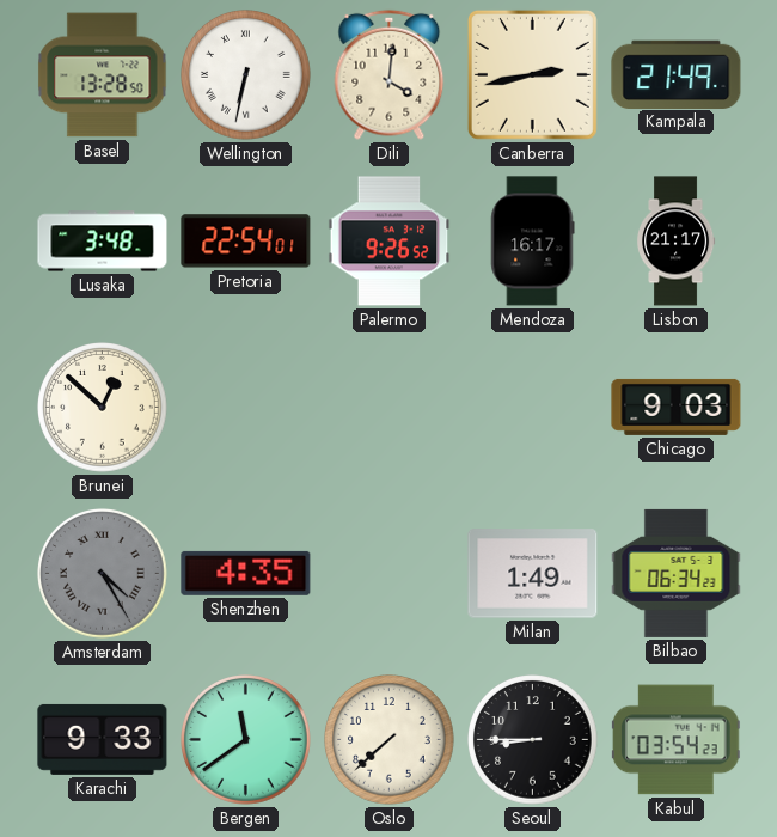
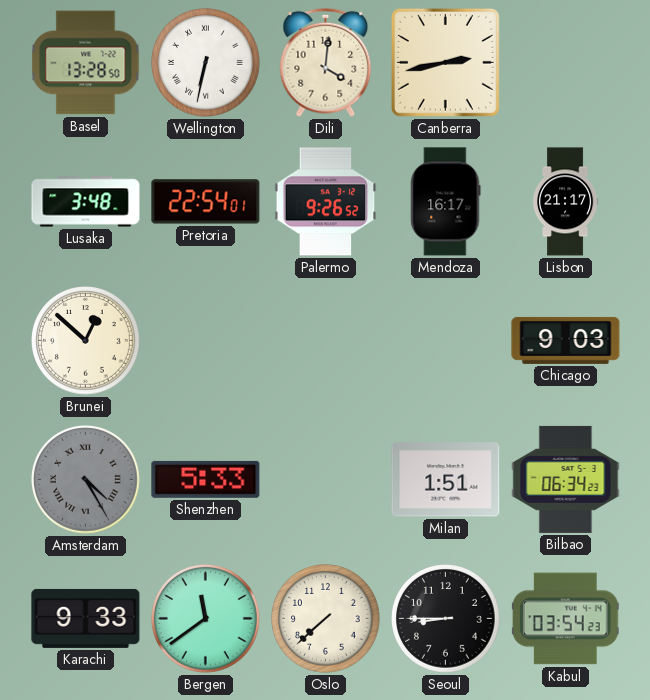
Kampala: 21:49 -> none (677, 74)
Shenzhen: 4:35 -> 5:33 (206, 479)
Milan: 1:49 -> 1:51 (446, 480)
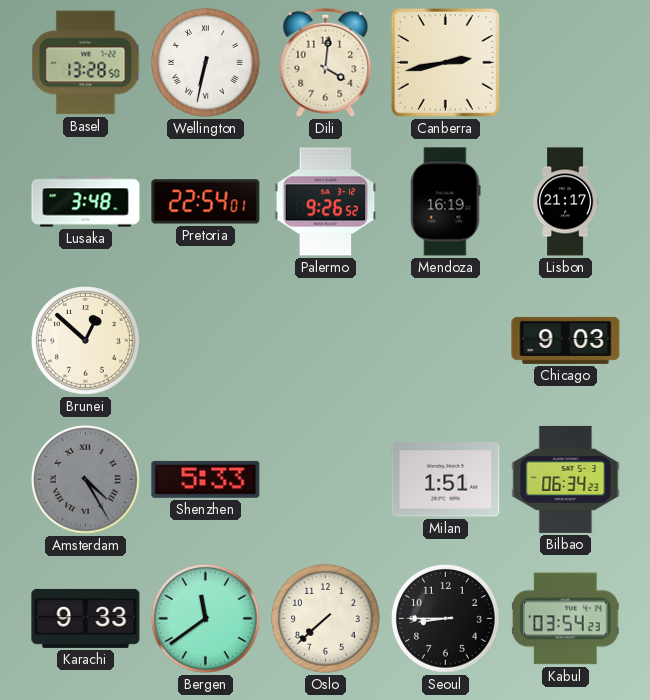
Mendoza: 16:17 -> 16:19 (446, 202)
